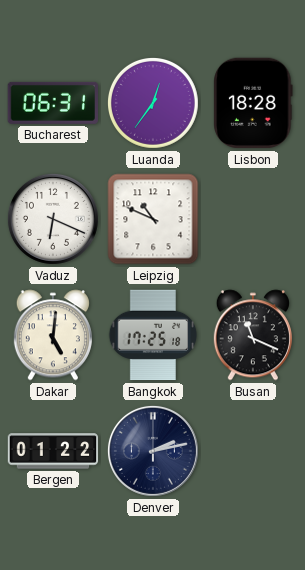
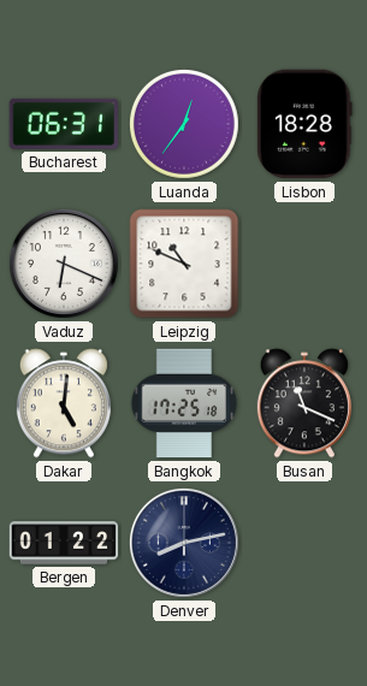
Denver: 2:13 -> 8:13 (184, 543)
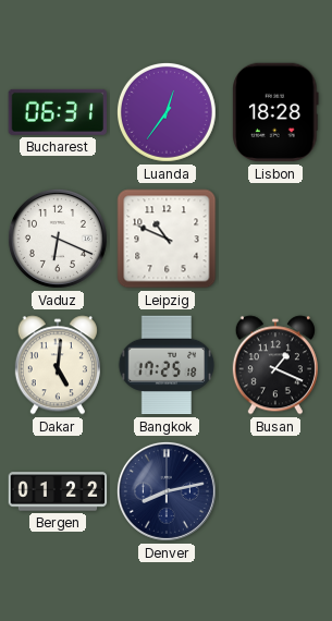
Busan: 11:19 -> 1:19 (275, 365)
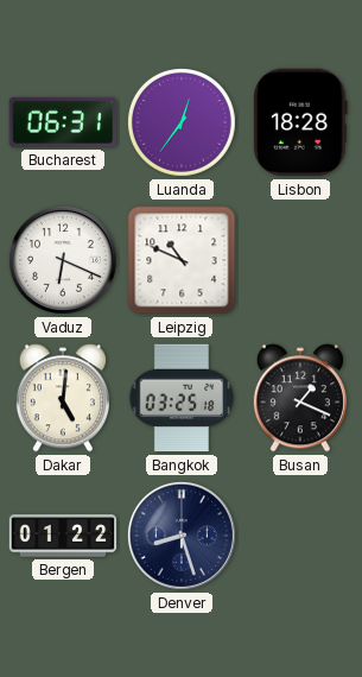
Bangkok: 17:25 -> 03:25 (182, 398)
Denver: 8:13 -> 8:27 (182, 536)
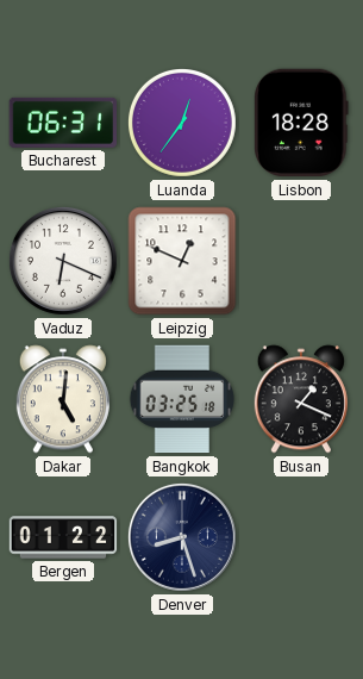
Leipzig: 10:49 -> 12:49 (182, 261)
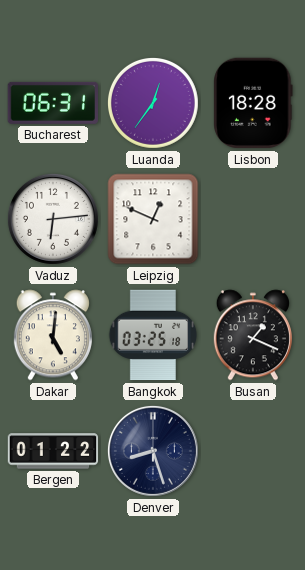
Vaduz: 6:19 -> 6:14 (53, 219)
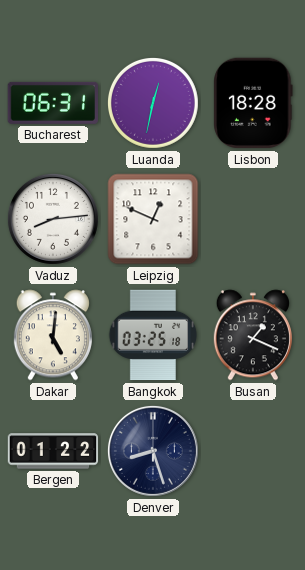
Luanda: 12:36 -> 12:32 (153, 103)
Vaduz: 6:14 -> 8:14 (53, 219)
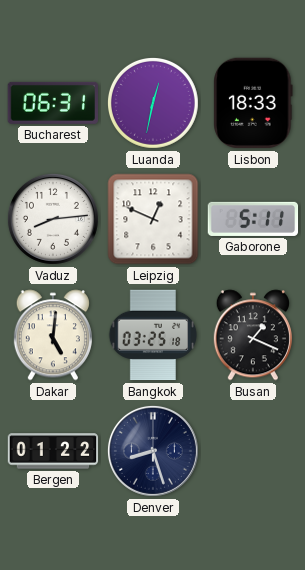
Lisbon: 18:28 -> 18:33 (253, 103)
Gaborone: none -> 5:11 (253, 219)
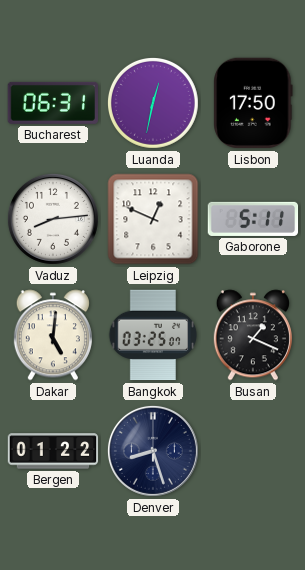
Lisbon: 18:33 -> 17:50 (253, 103)
Bangkok: 03:25:18 -> 03:25:07 (153, 335)
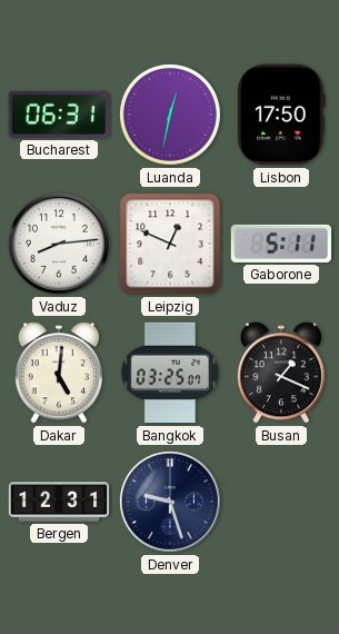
Bergen: 01:22 -> 12:31 (59, 502)
Denver: 8:27 -> 9:27 (170, 502)
